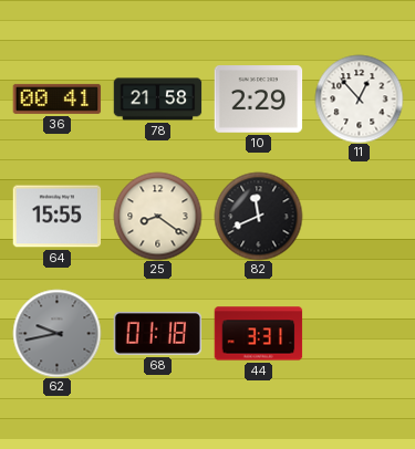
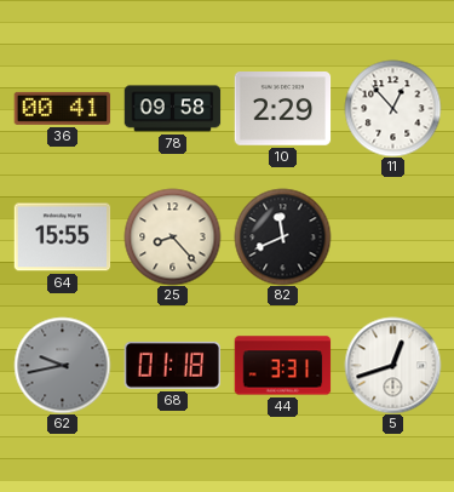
78: 21:58 -> 09:58 (172, 109)
25: 8:21 -> 8:23 (172, 236)
5: none -> 12:42 (392, 365)
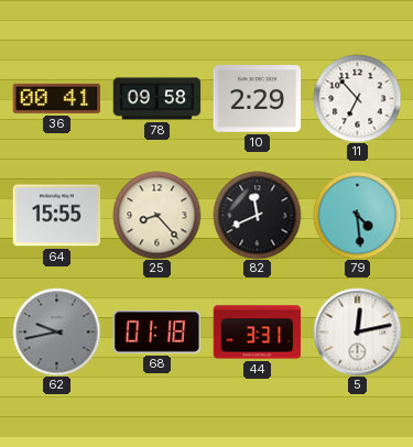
11: 12:53 -> 6:53 (357, 98)
79: none -> 4:29 (357, 215)
5: 12:42 -> 12:13 (357, 331)
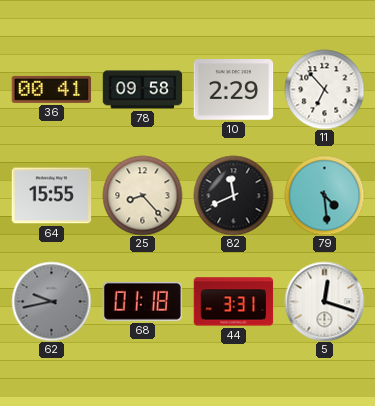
5: 12:13 -> 12:18 (324, 301)
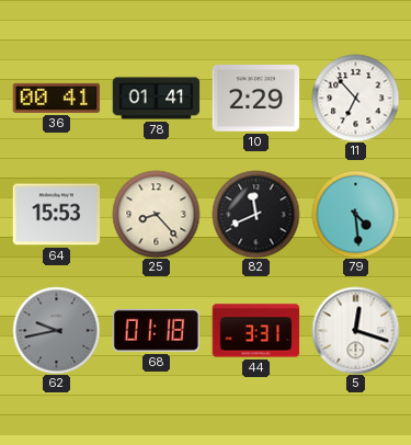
78: 09:58 -> 01:41 (156, 99)
64: 15:55 -> 15:53 (56, 215)
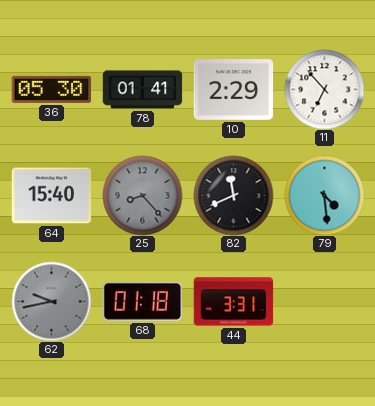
36: 00:41 -> 05:30 (51, 89)
64: 15:53 -> 15:40 (51, 196)
25 dial: cream -> grey (142, 195)
5: 12:18 -> none (355, 330)
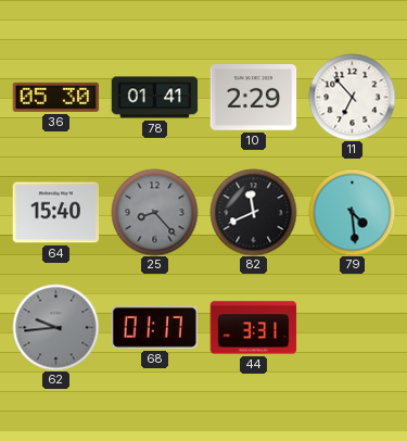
62: 9:43 -> 9:44 (55, 327)
68: 01:18 -> 01:17 (154, 327)
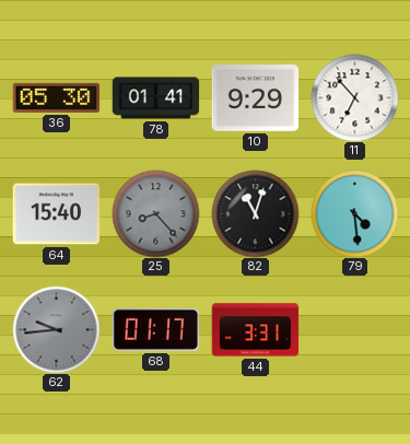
10: 2:29 -> 9:29 (255, 98)
82: 11:41 -> 11:03 (255, 213)
